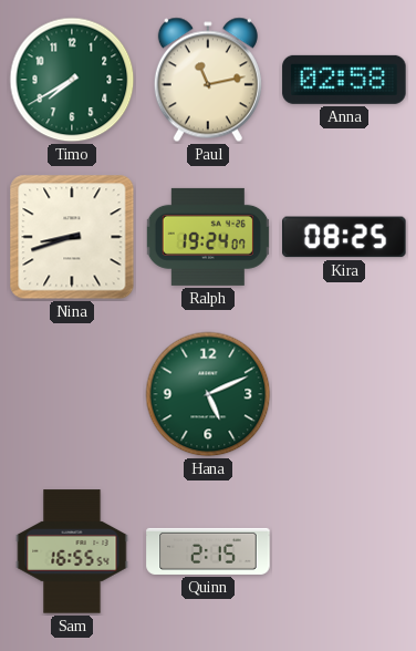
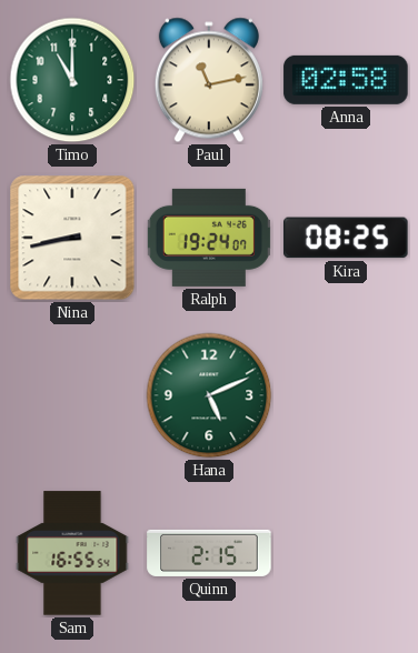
Timo: 7:40 -> 11:00 (72, 80)
Nina: 8:42 -> 8:43 (72, 238)
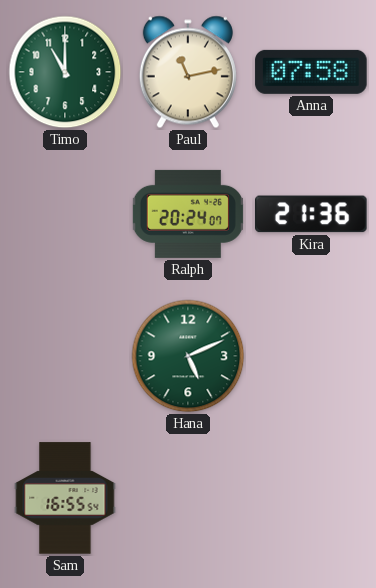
Anna: 02:58 -> 07:58 (311, 72)
Nina: 8:43 -> none (72, 238)
Ralph: 19:24 -> 20:24 (188, 214)
Kira: 08:25 -> 21:36 (311, 214)
Quinn: 2:15 -> none (209, 553)
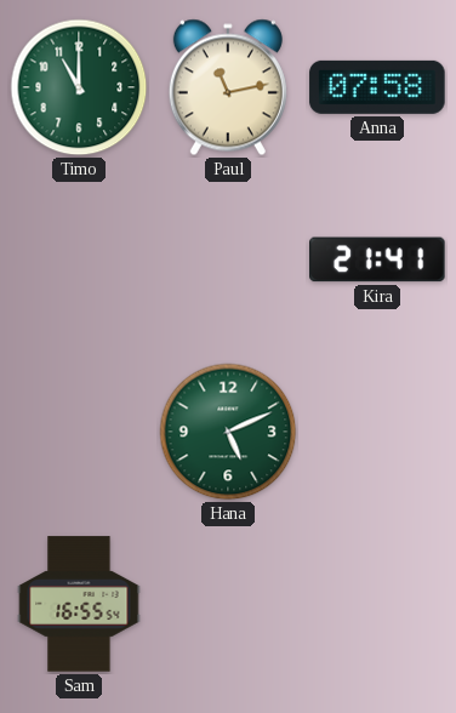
Ralph: 20:24 -> none (188, 214)
Kira: 21:36 -> 21:41 (377, 259)
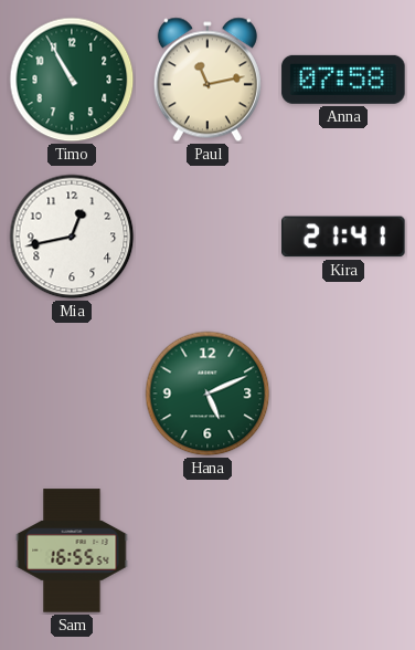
Timo: 11:00 -> 10:55 (72, 80)
Mia: none -> 12:43 (72, 237)
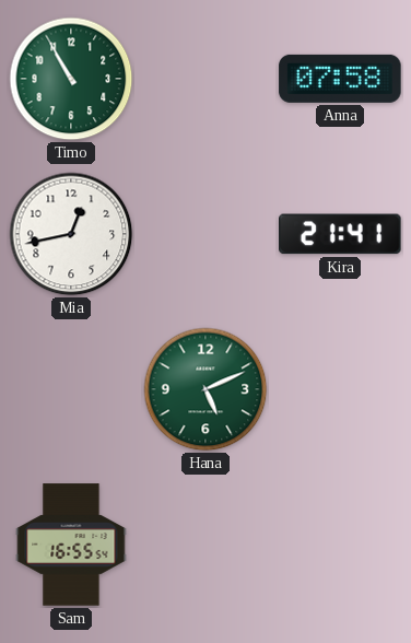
Paul: 11:13 -> none (208, 80)
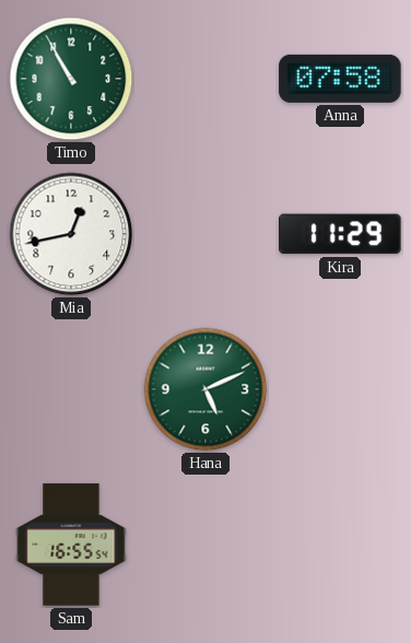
Kira: 21:41 -> 11:29 (340, 234)
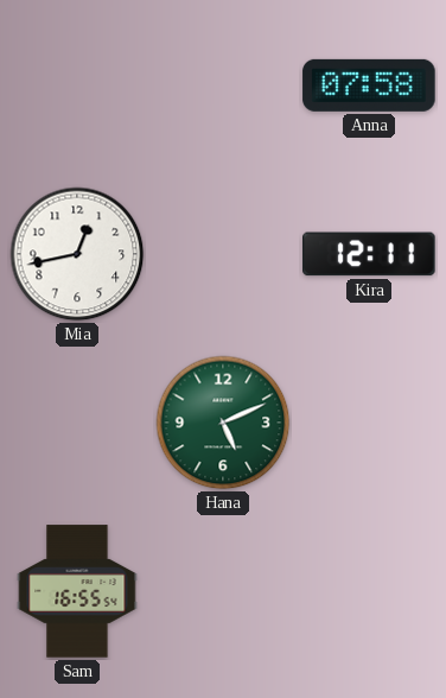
Timo: 10:55 -> none (71, 79)
Kira: 11:29 -> 12:11 (369, 254)
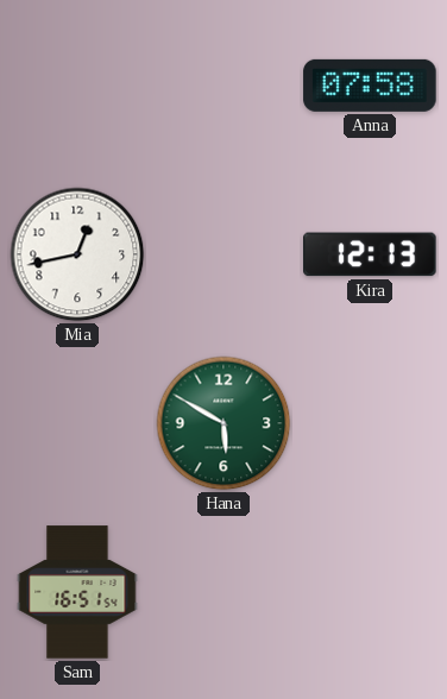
Kira: 12:11 -> 12:13 (370, 254)
Hana: 5:11 -> 5:50 (223, 423)
Sam: 16:55 -> 16:51 (77, 592)
